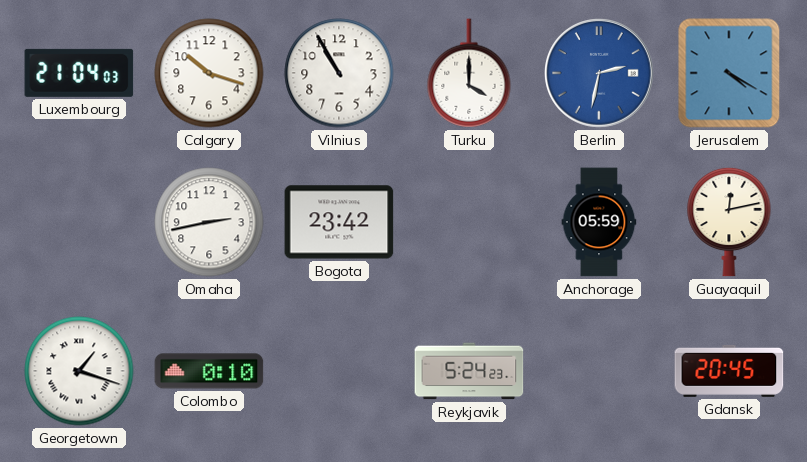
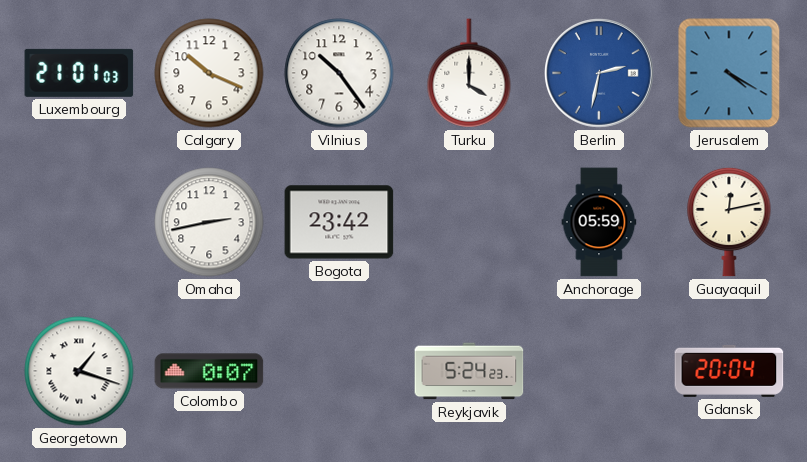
Luxembourg: 21:04 -> 21:01 (79, 73)
Calgary: 10:18 -> 10:19 (209, 73)
Vilnius: 10:55 -> 10:24 (339, 73)
Colombo: 0:10 -> 0:07 (209, 371)
Gdansk: 20:45 -> 20:04 (729, 371)
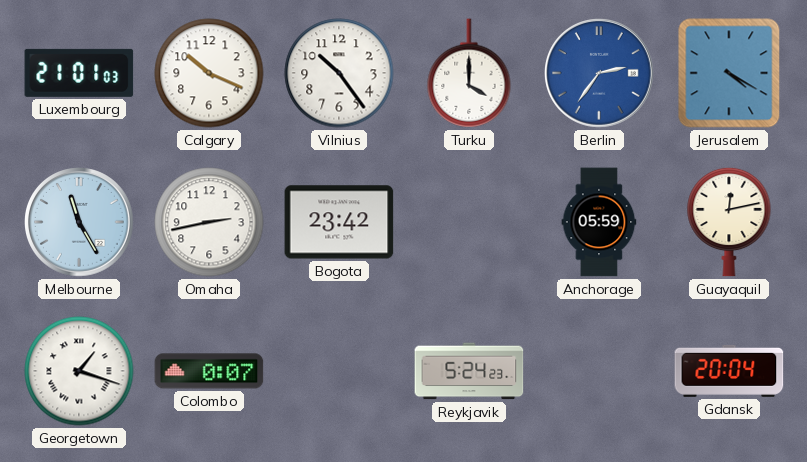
Berlin: 2:32 -> 2:36 (600, 74)
Melbourne: none -> 11:25 (80, 223)
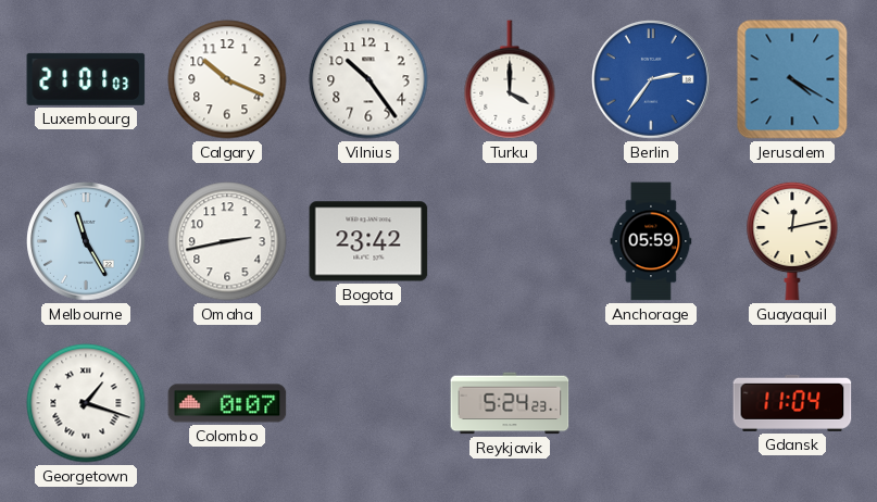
Gdansk: 20:04 -> 11:04 (792, 403)
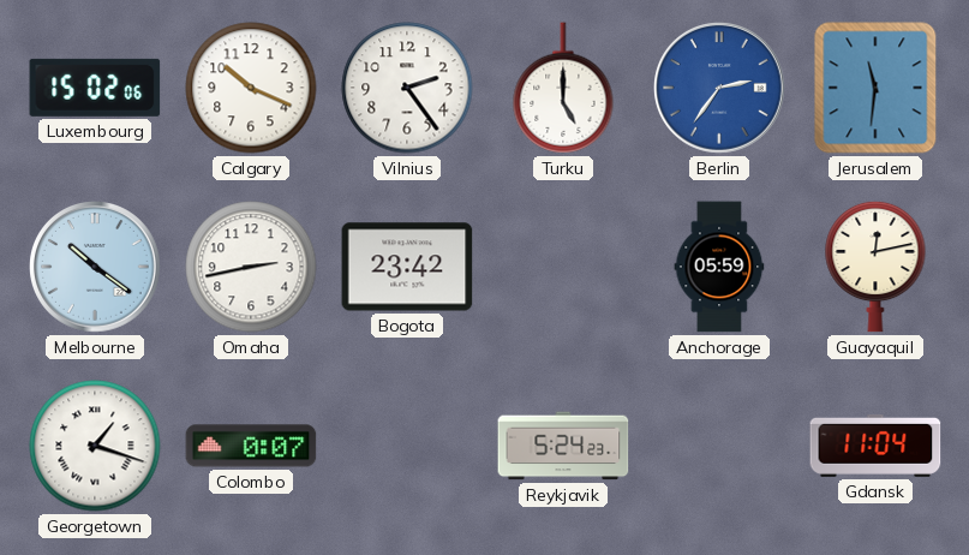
Luxembourg: 21:01 -> 15:02 (95, 88)
Vilnius: 10:24 -> 2:24 (407, 88)
Turku: 4:00 -> 5:00 (563, 88)
Jerusalem: 4:20 -> 11:31 (875, 88)
Melbourne: 11:25 -> 10:21 (96, 268)
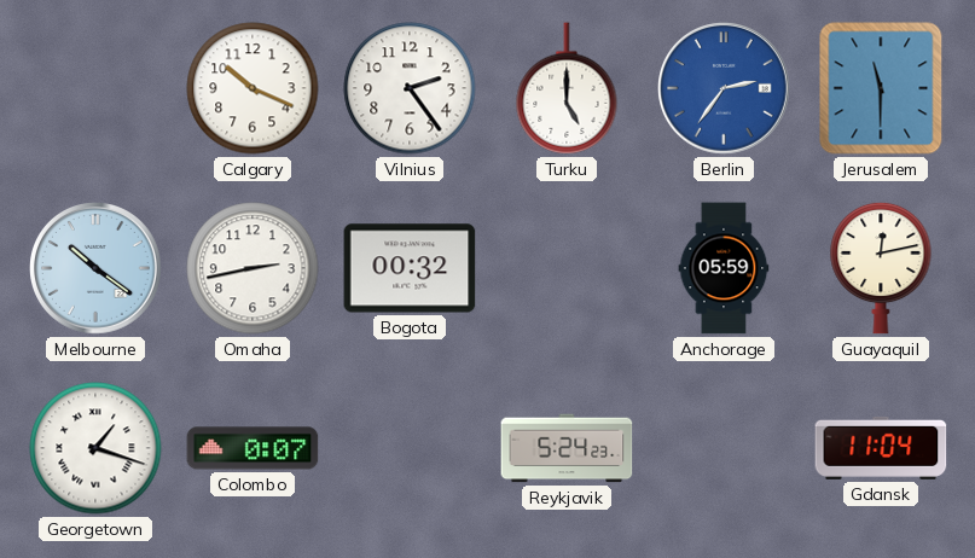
Luxembourg: 15:02 -> none (95, 88)
Jerusalem: 11:31 -> 11:30 (881, 88)
Bogota: 23:42 -> 00:32 (410, 268)
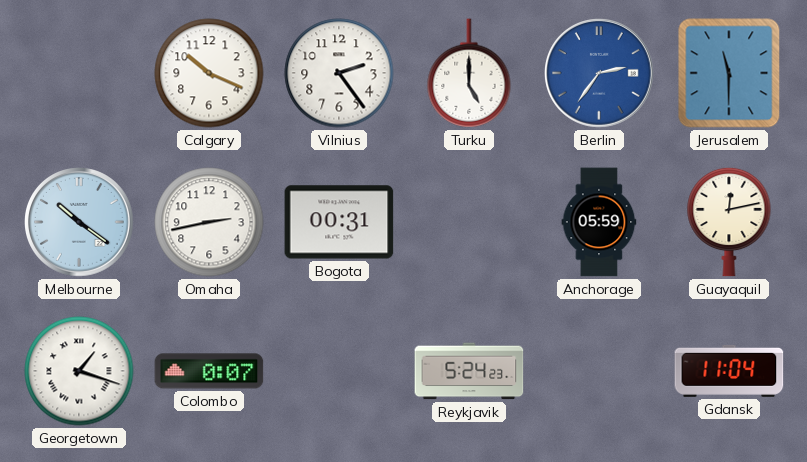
Bogota: 00:32 -> 00:31 (339, 222)
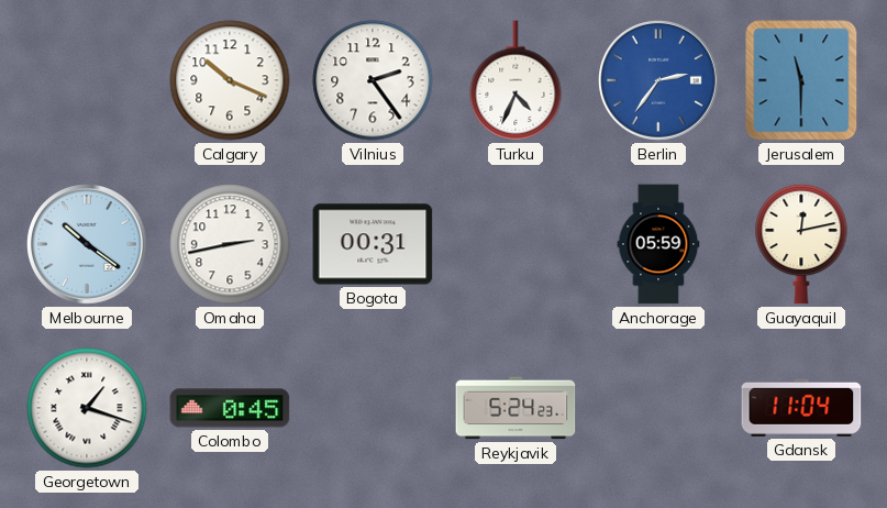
Turku: 5:00 -> 4:34 (515, 80)
Colombo: 0:07 -> 0:45 (230, 408)
